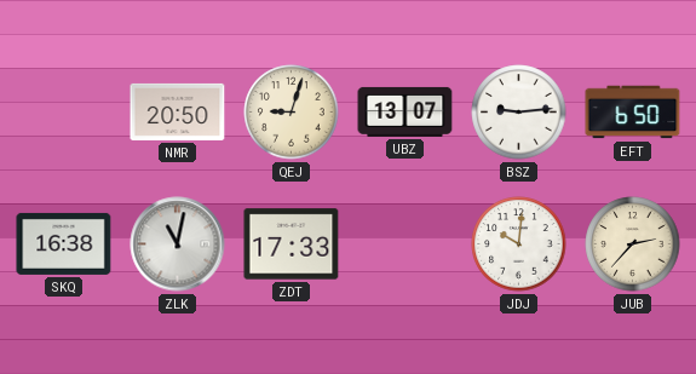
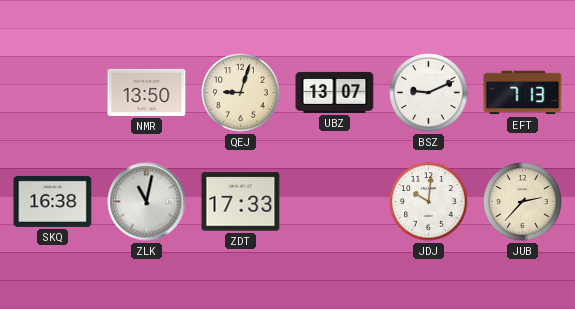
NMR: 20:50 -> 13:50 (147, 92)
BSZ: 9:14 -> 9:11 (429, 93)
EFT: 6:50 -> 7:13 (523, 93)
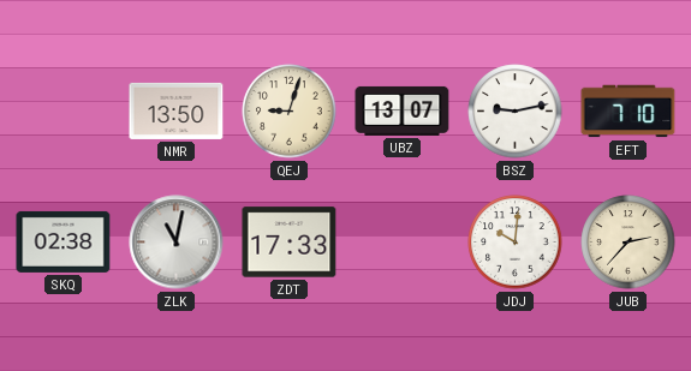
BSZ: 9:11 -> 9:13 (516, 112)
EFT: 7:13 -> 7:10 (629, 112)
SKQ: 16:38 -> 02:38 (64, 241)
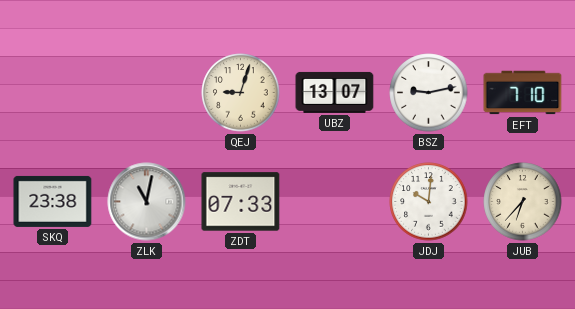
NMR: 13:50 -> none (177, 110)
SKQ: 02:38 -> 23:38 (53, 201)
ZDT: 17:33 -> 07:33 (241, 202)
JUB: 2:37 -> 6:37 (523, 202)
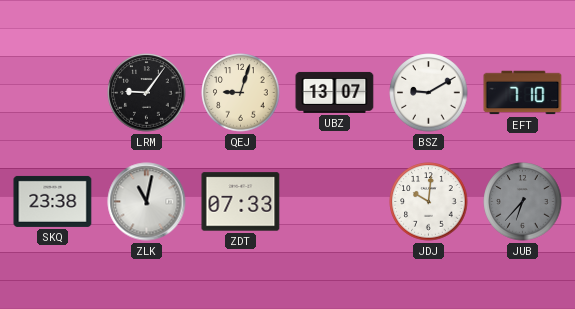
LRM: none -> 9:06 (147, 93)
BSZ: 9:13 -> 9:10 (429, 93)
JUB dial: cream -> grey (523, 202)
